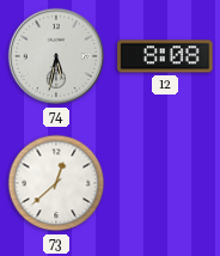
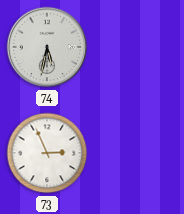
12: 8:08 -> none (165, 56)
73: 12:38 -> 2:56 (47, 153)
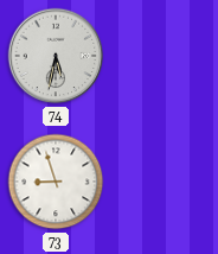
73: 2:56 -> 8:57 (56, 182)
